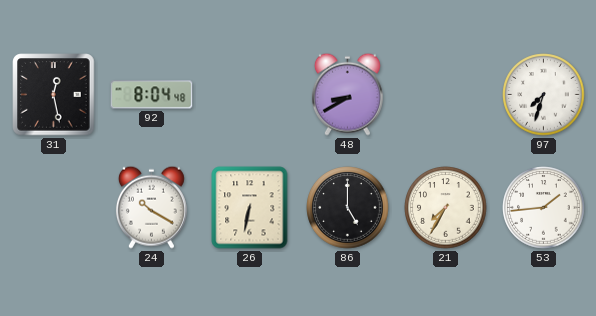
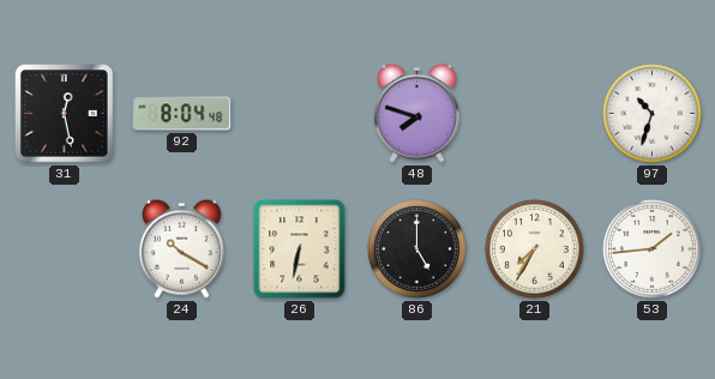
48: 8:40 -> 7:48 (416, 113)
97: 7:33 -> 10:33 (653, 114)
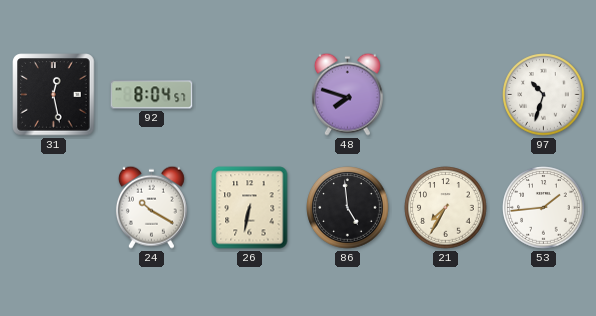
92: 8:04:48 -> 8:04:57 (152, 95)
86: 5:00 -> 4:59 (348, 208)
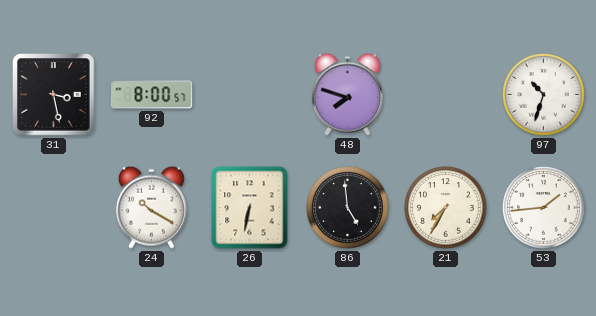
31: 12:28 -> 3:28 (54, 95)
92: 8:04 -> 8:00 (152, 95)
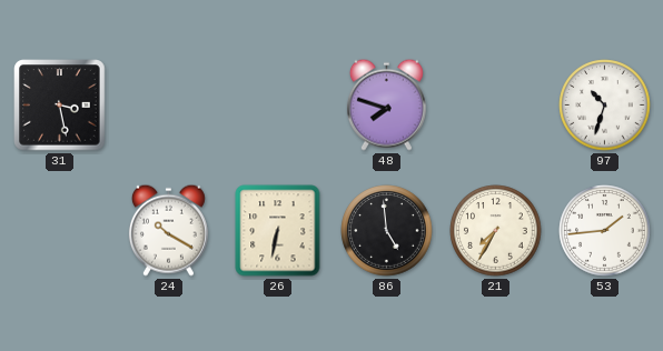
92: 8:00 -> none (152, 95)
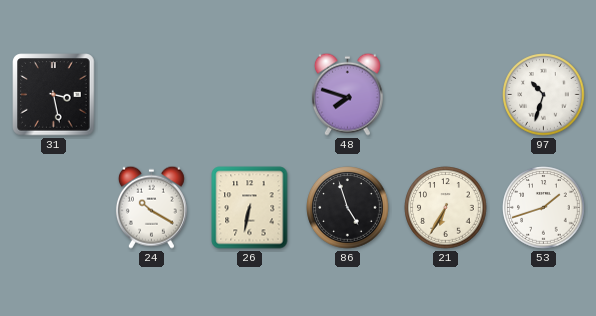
86: 4:59 -> 4:57 (348, 208)
21: 7:35 -> 6:35 (446, 208)
53: 1:44 -> 1:42 (544, 208)
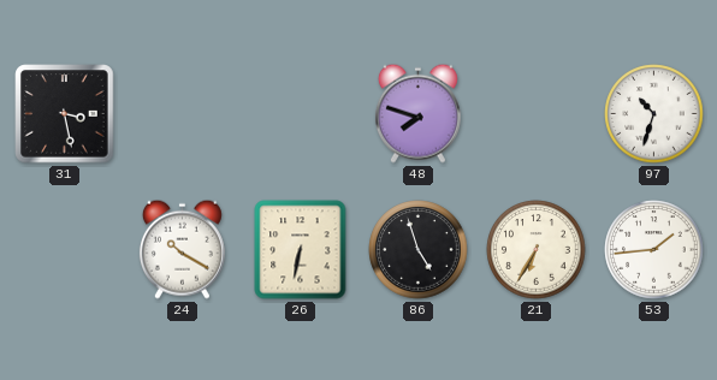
53: 1:42 -> 1:44 (654, 250)
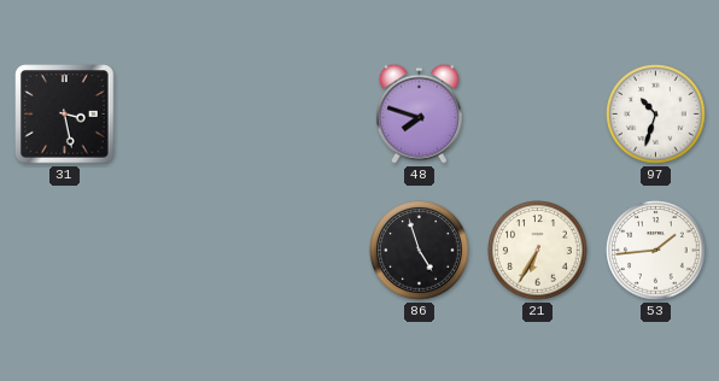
24: 10:20 -> none (182, 249)
26: 6:32 -> none (301, 250)
